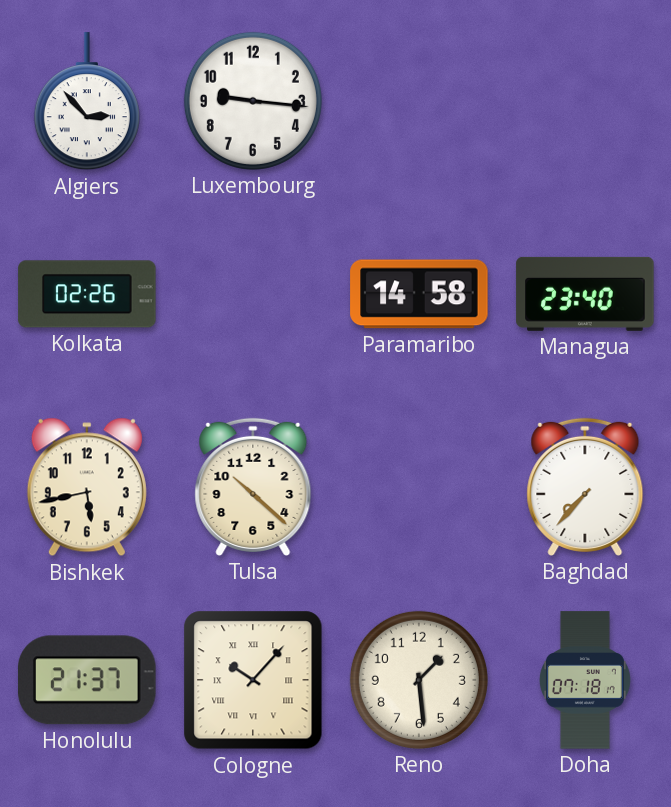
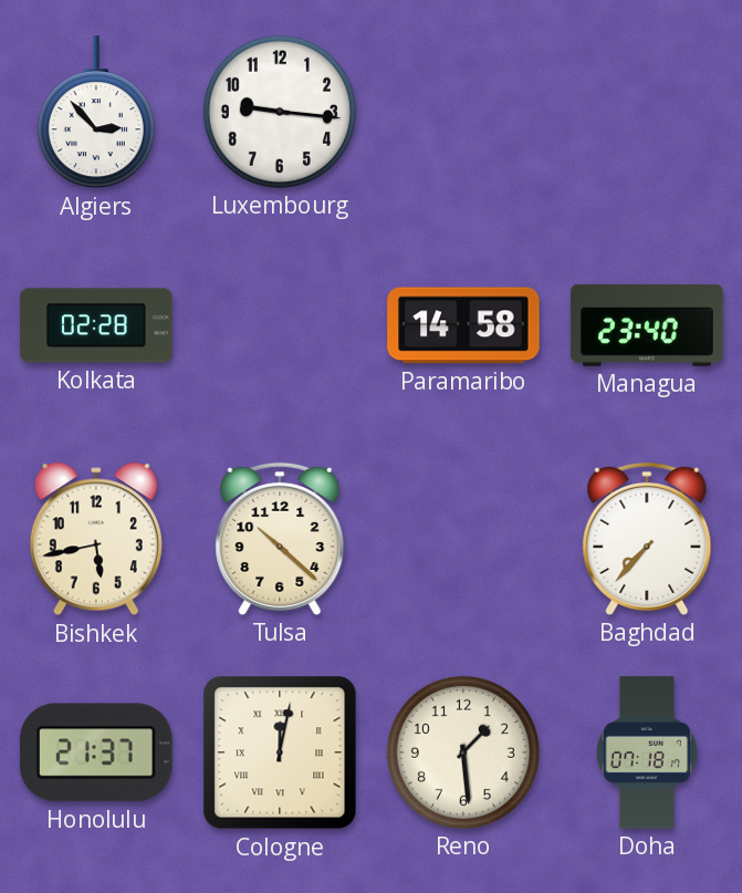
Kolkata: 02:26 -> 02:28 (96, 325)
Cologne: 10:07 -> 12:02 (280, 752)
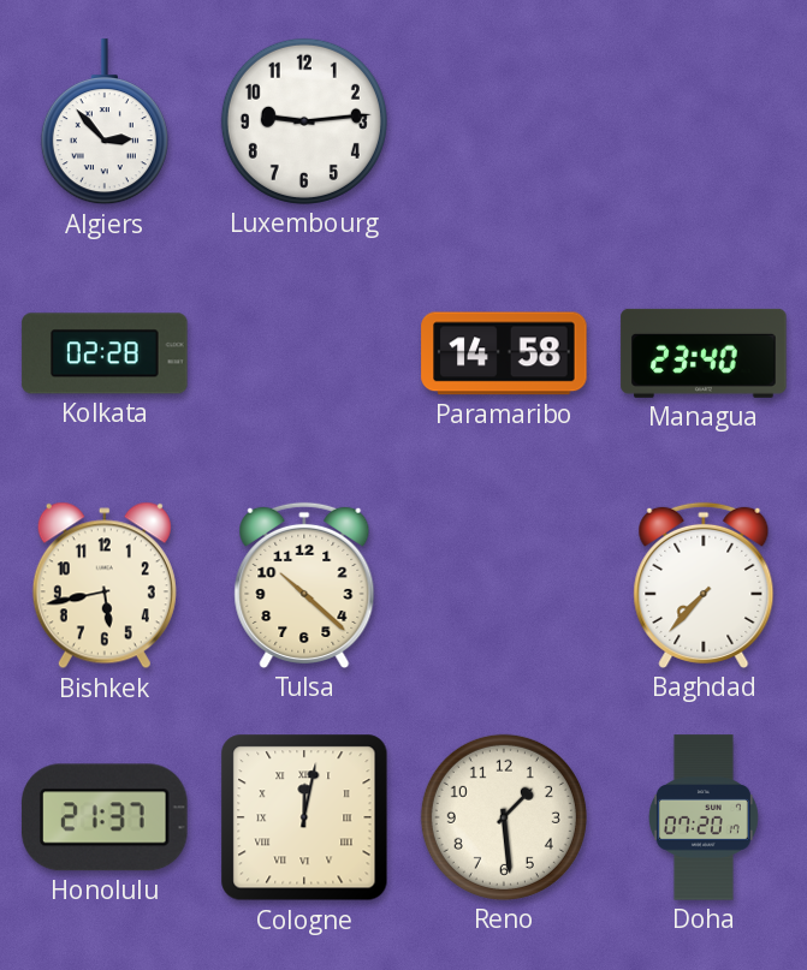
Luxembourg: 9:16 -> 9:14 (304, 121)
Doha: 07:18 -> 07:20 (704, 817)
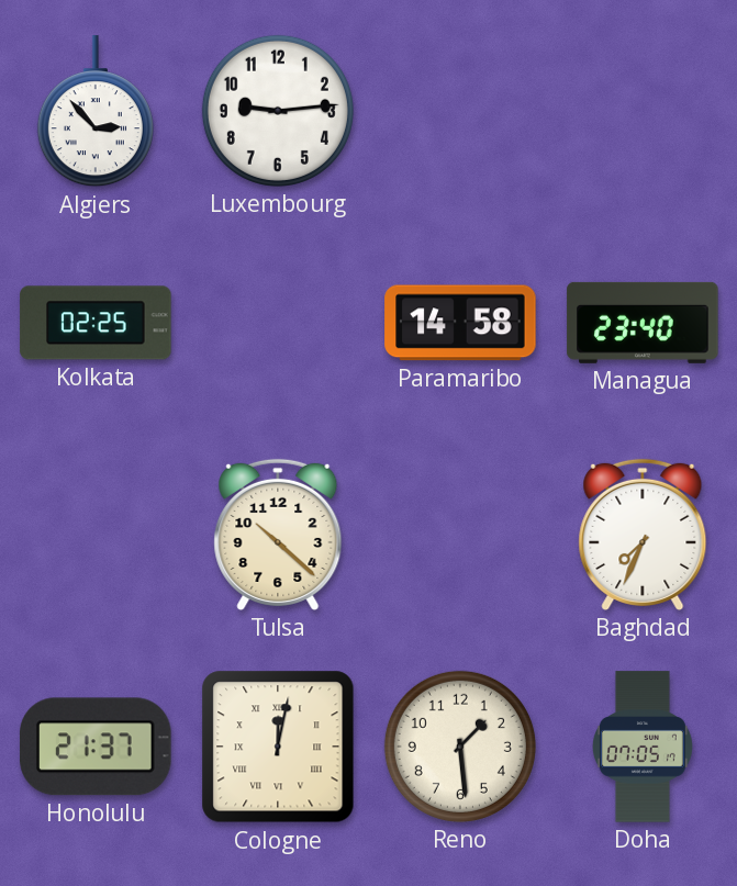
Kolkata: 02:28 -> 02:25 (96, 323)
Bishkek: 5:43 -> none (105, 585)
Baghdad: 7:37 -> 7:34 (643, 535)
Doha: 07:20 -> 07:05 (643, 747)
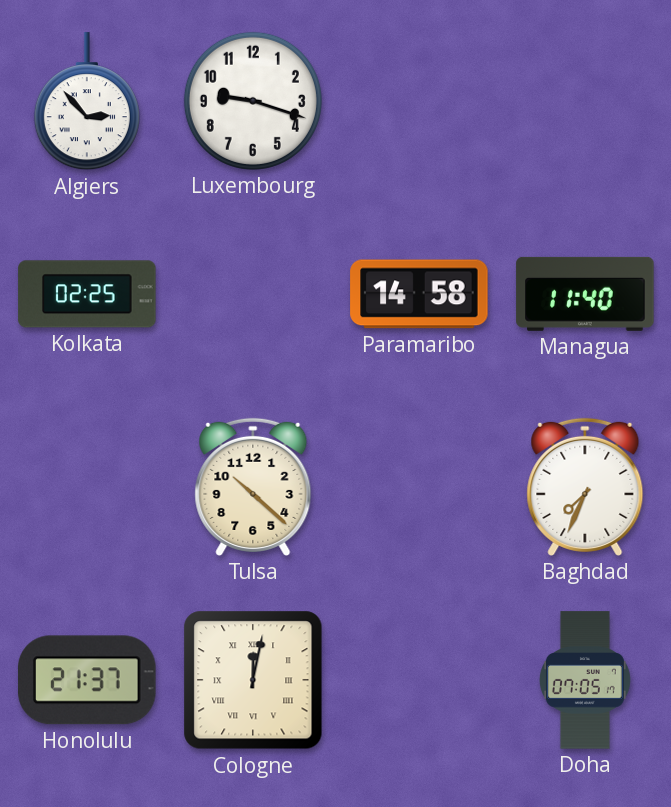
Luxembourg: 9:14 -> 9:18 (253, 101)
Managua: 23:40 -> 11:40 (585, 294)
Reno: 1:29 -> none (460, 747)
